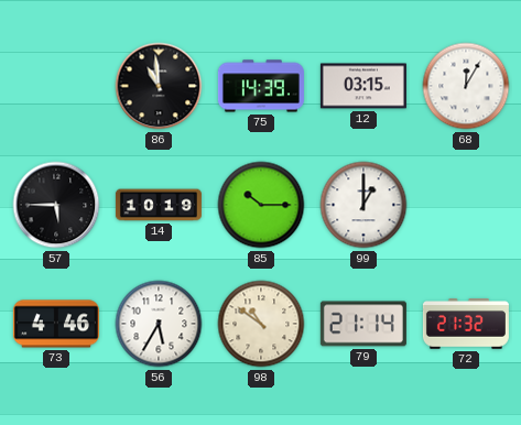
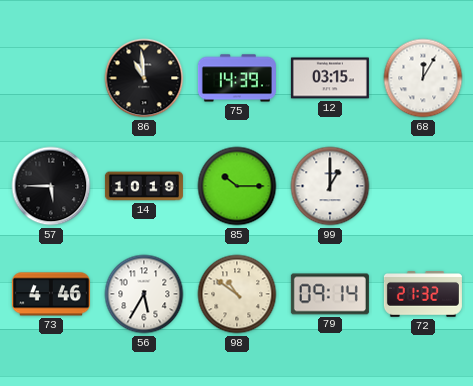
79: 21:14 -> 09:14 (330, 294)
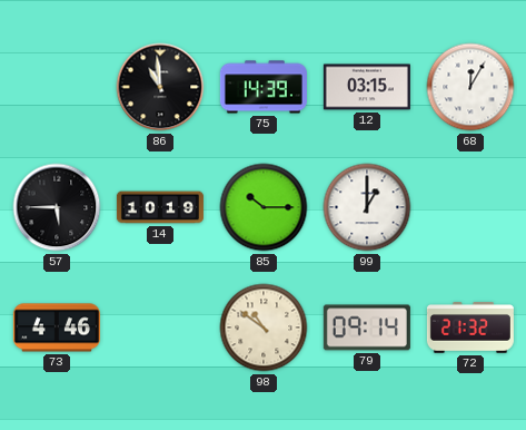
56: 5:35 -> none (144, 294)
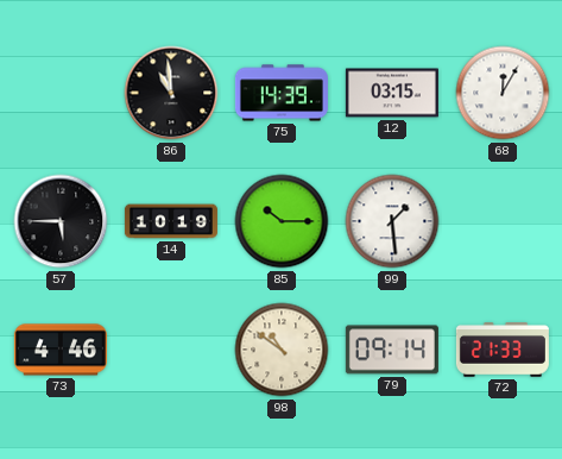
99: 1:00 -> 1:29 (392, 221)
72: 21:32 -> 21:33 (503, 351)
